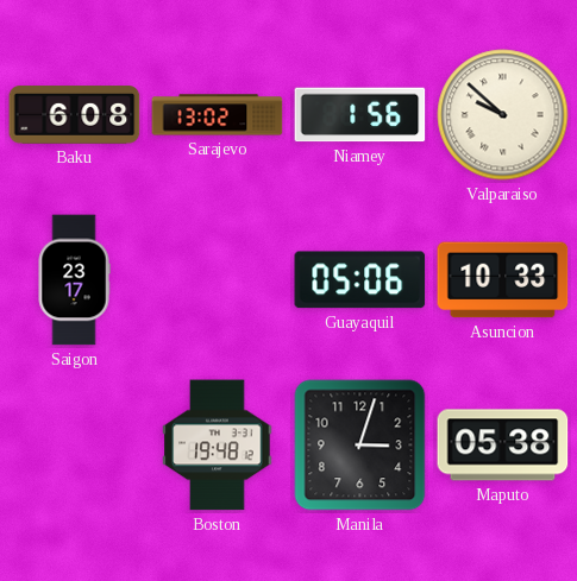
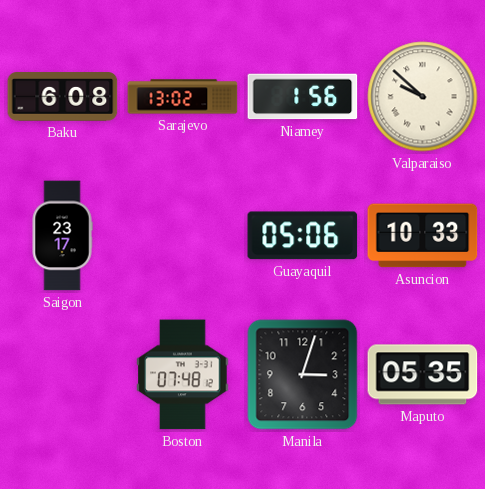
Boston: 19:48 -> 07:48 (183, 375)
Maputo: 05:38 -> 05:35 (423, 375)
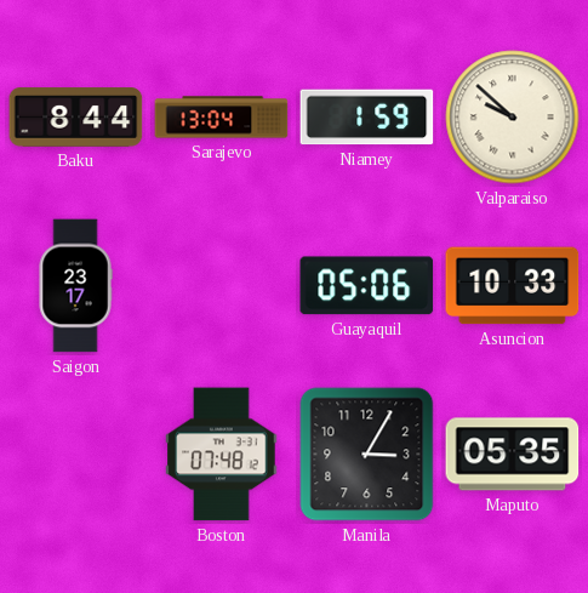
Baku: 6:08 -> 8:44 (76, 118)
Sarajevo: 13:02 -> 13:04 (222, 118)
Niamey: 1:56 -> 1:59 (367, 118)
Manila: 3:03 -> 3:05 (367, 455)
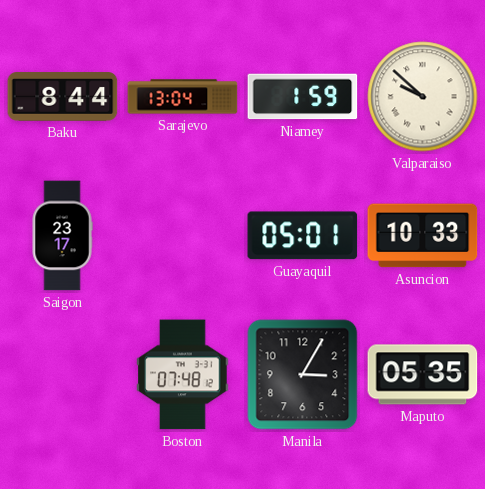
Guayaquil: 05:06 -> 05:01 (303, 236)
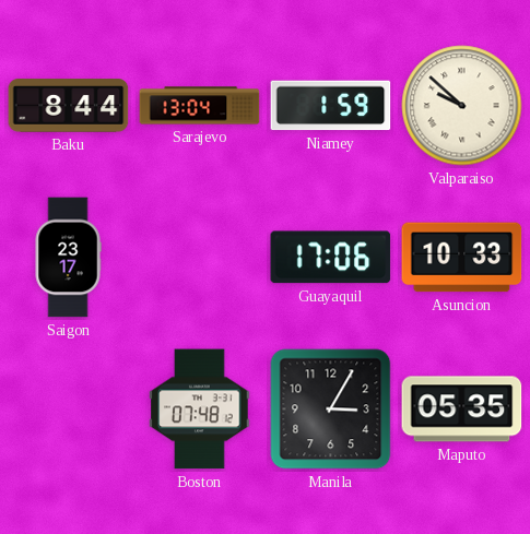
Guayaquil: 05:01 -> 17:06 (331, 258)
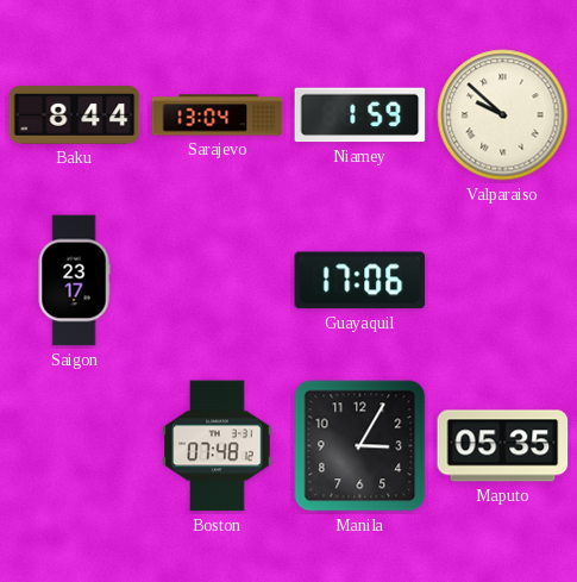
Asuncion: 10:33 -> none (462, 258)
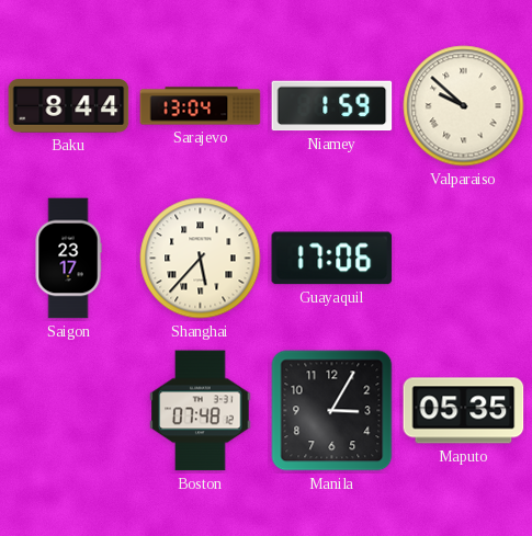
Shanghai: none -> 5:37 (201, 259)
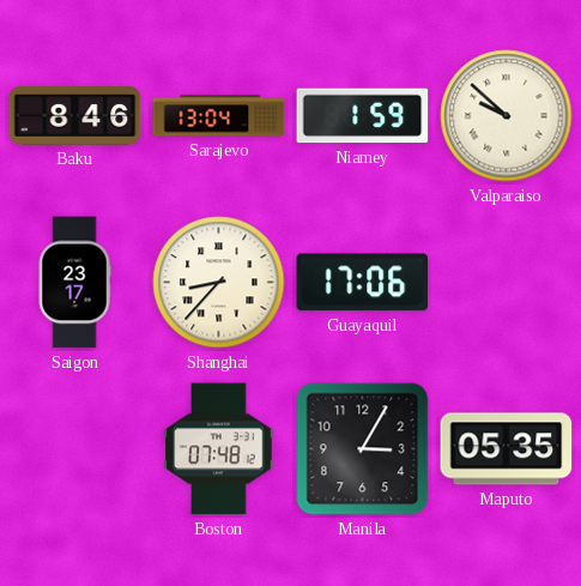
Baku: 8:44 -> 8:46 (75, 116)
Shanghai: 5:37 -> 8:37 (219, 283)
